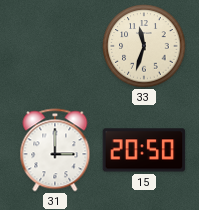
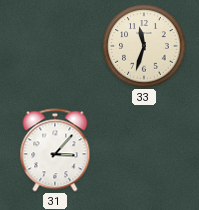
31: 3:00 -> 3:07 (55, 150)
15: 20:50 -> none (144, 150)
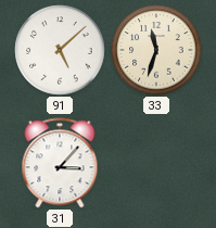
91: none -> 5:08 (60, 50)
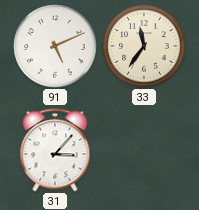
91: 5:08 -> 5:11 (55, 46)
33: 11:33 -> 11:36 (144, 46)
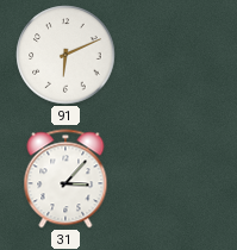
91: 5:11 -> 6:11 (66, 55)
33: 11:36 -> none (144, 46)
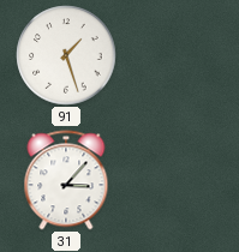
91: 6:11 -> 1:27 (66, 55)
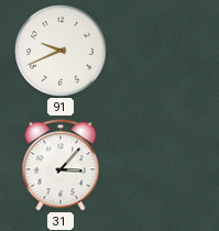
91: 1:27 -> 9:41 (61, 51)
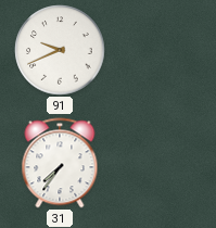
31: 3:07 -> 7:36 (60, 163)
